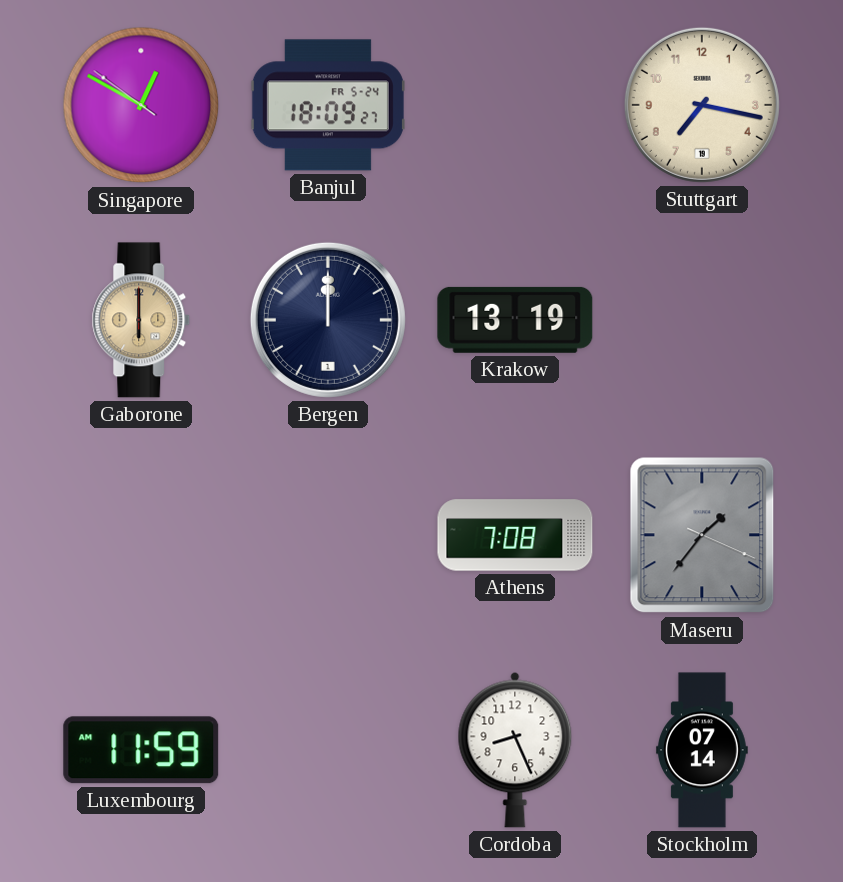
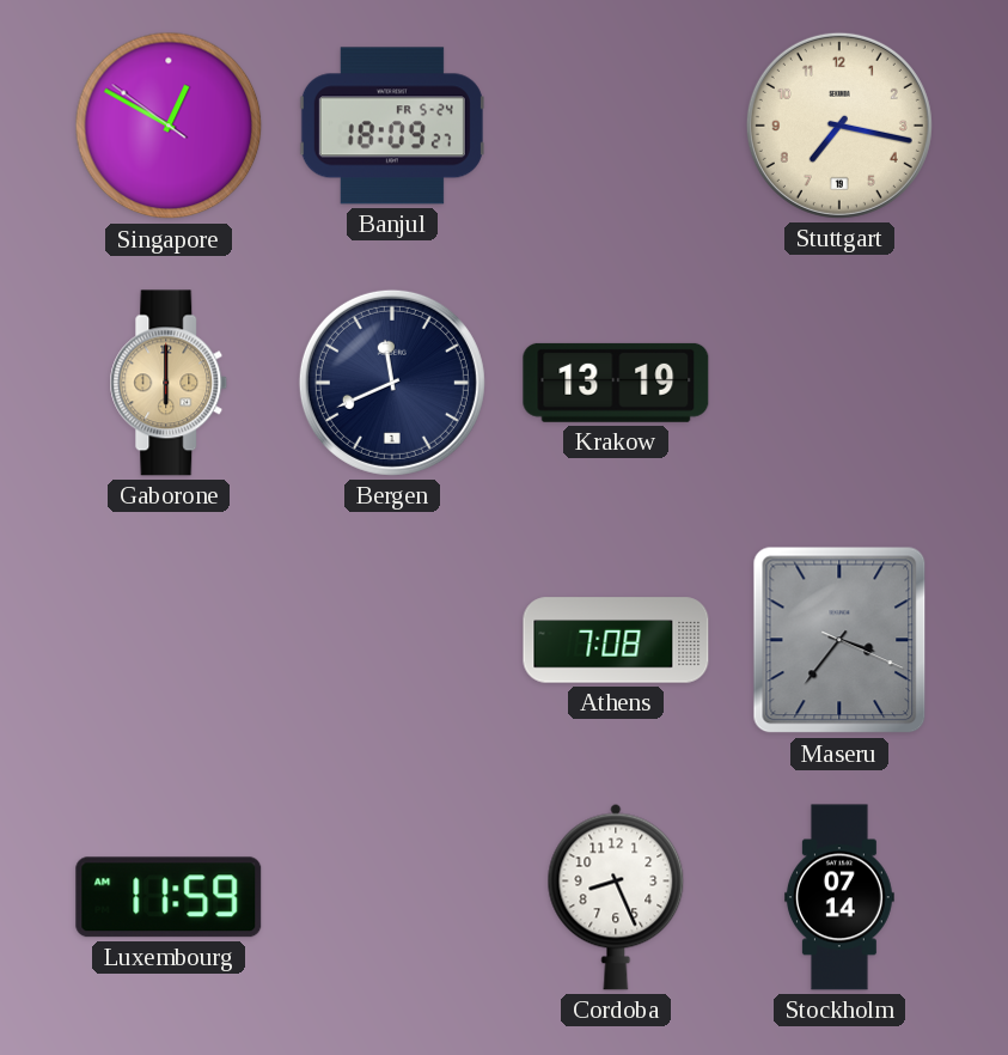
Bergen: 12:00 -> 11:41 (392, 383)
Maseru: 1:36 -> 3:36 (839, 640)
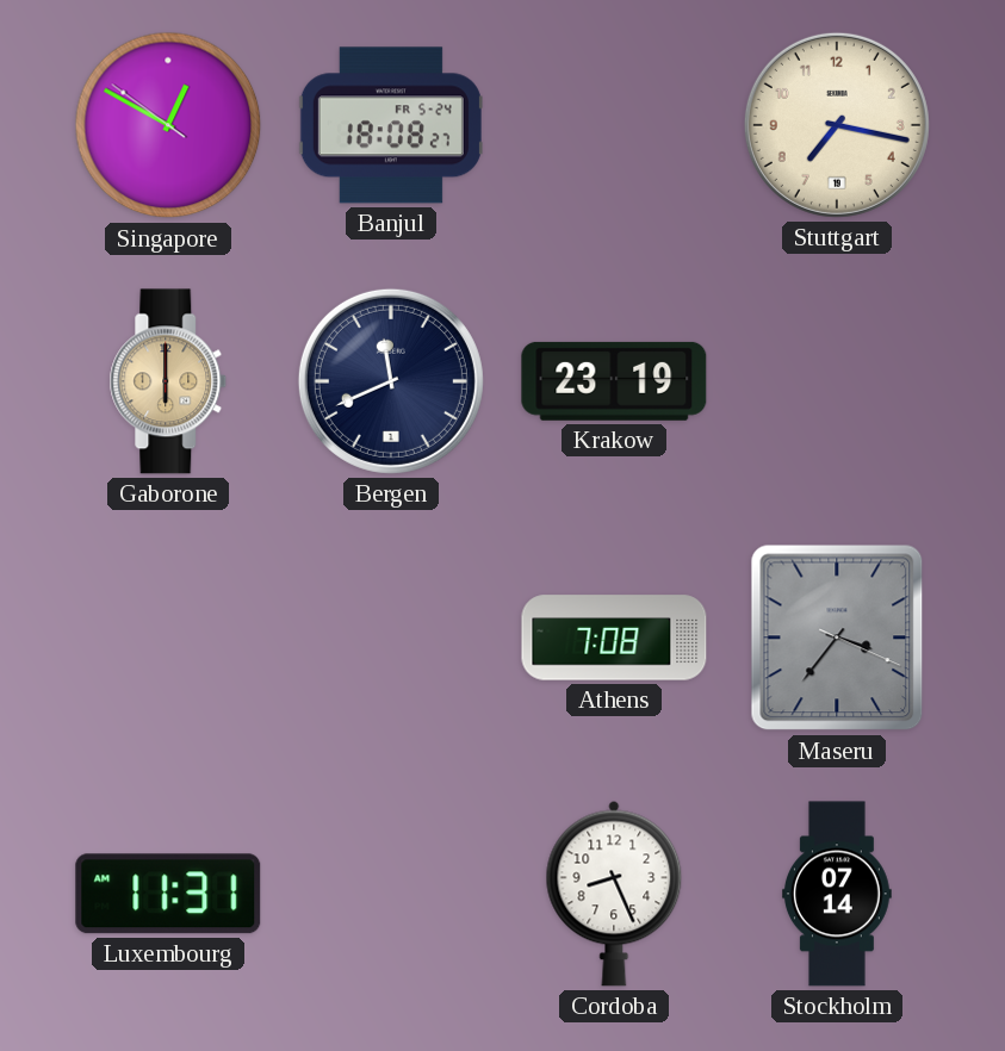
Banjul: 18:09 -> 18:08 (391, 125)
Krakow: 13:19 -> 23:19 (614, 381)
Luxembourg: 11:59 -> 11:31 (168, 894)
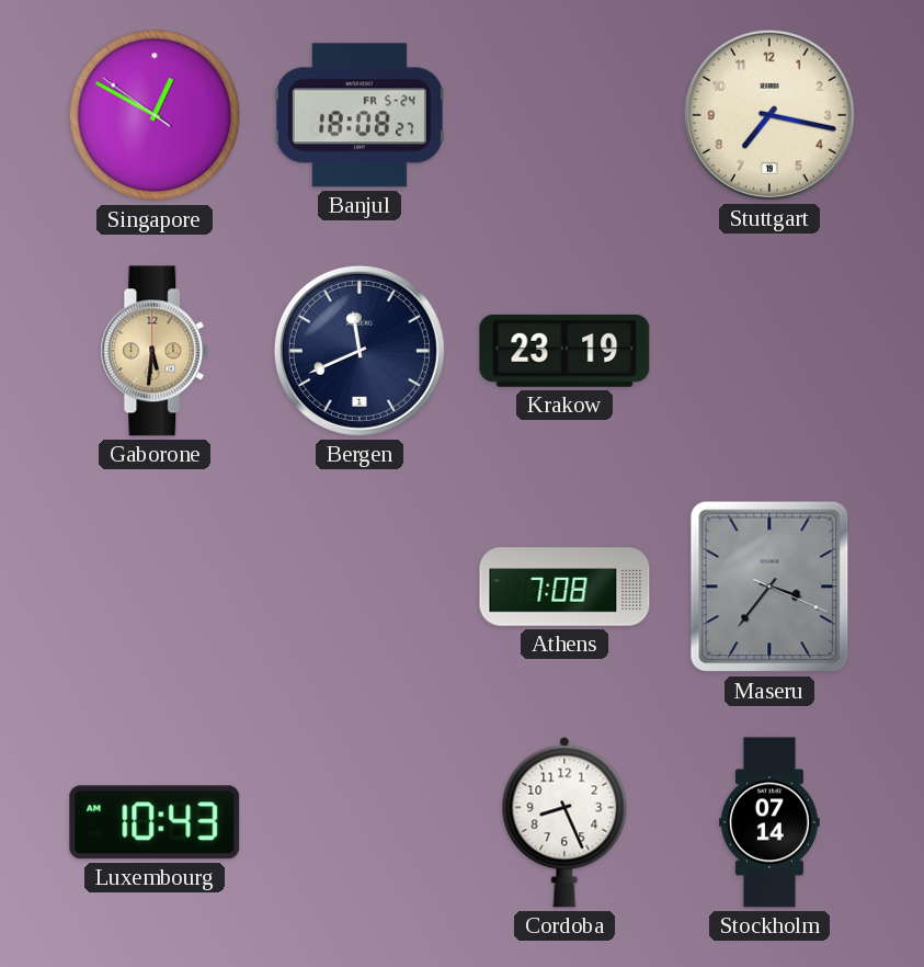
Gaborone: 6:00 -> 5:31 (155, 351)
Luxembourg: 11:31 -> 10:43 (155, 822)
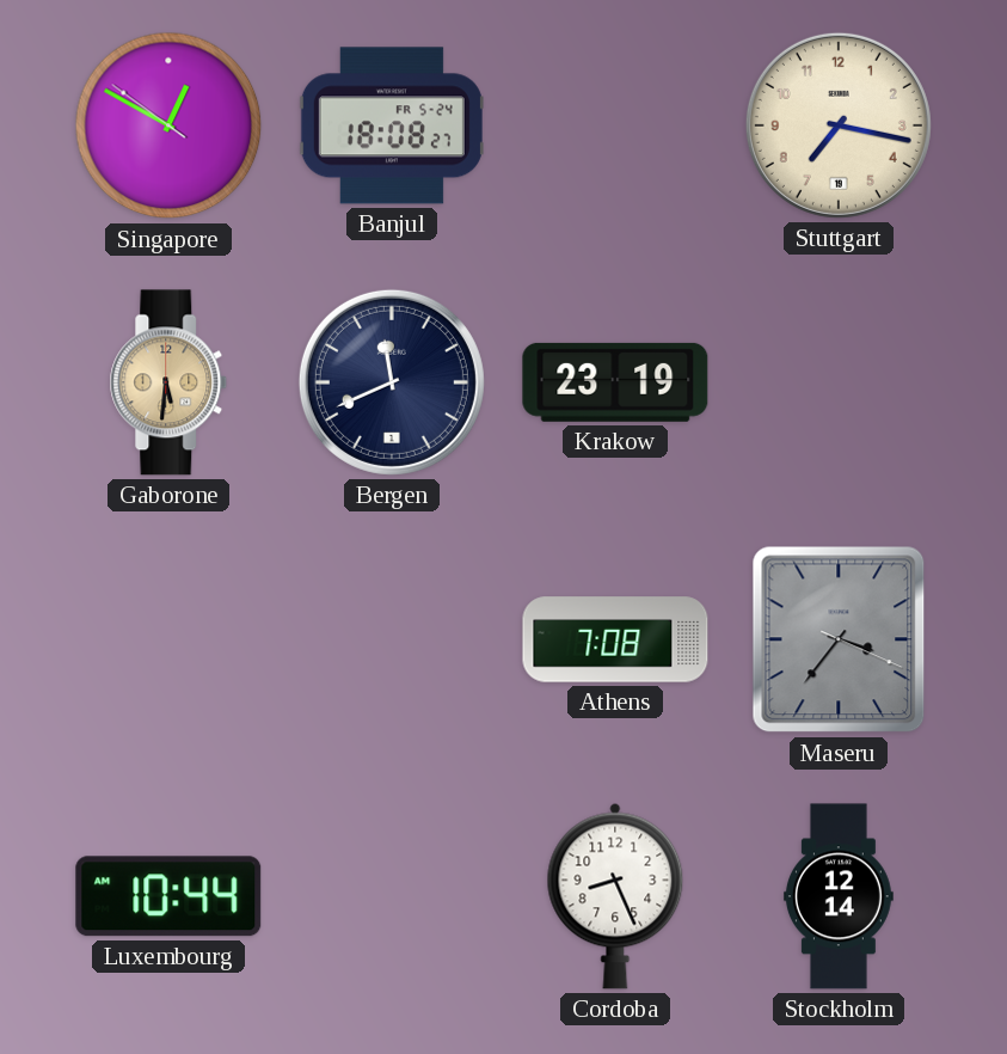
Luxembourg: 10:43 -> 10:44 (168, 896)
Stockholm: 07:14 -> 12:14 (839, 896)
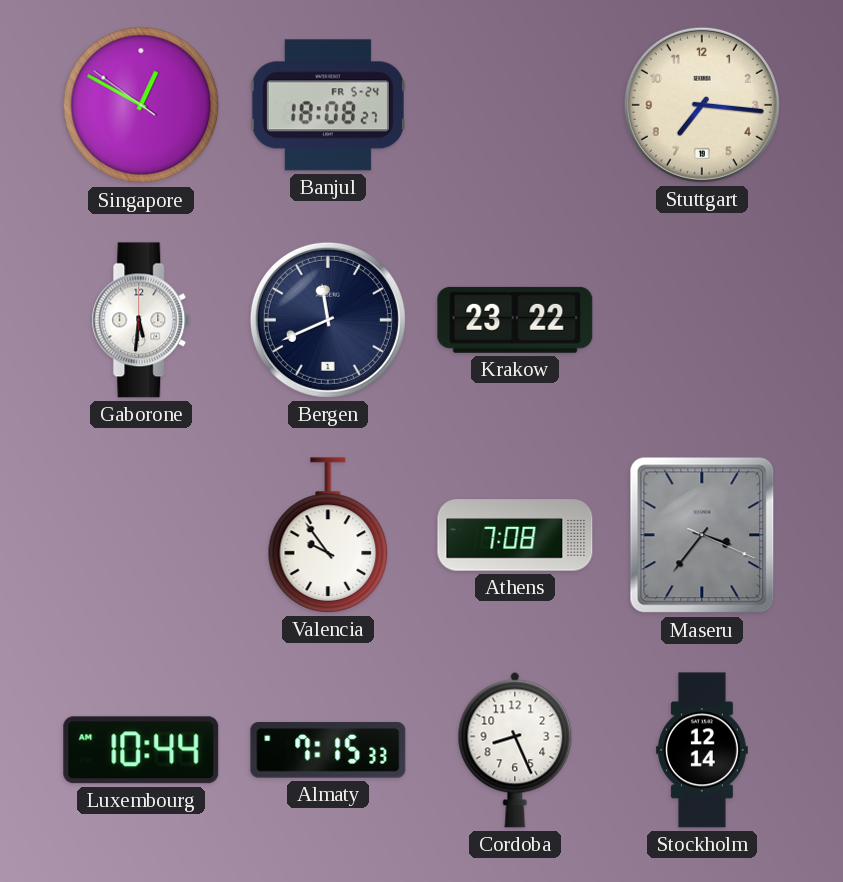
Stuttgart: 7:17 -> 7:16 (702, 105)
Gaborone dial: champagne -> white (141, 320)
Krakow: 23:19 -> 23:22 (515, 320)
Valencia: none -> 9:54 (328, 535)
Almaty: none -> 7:15 (328, 750)
